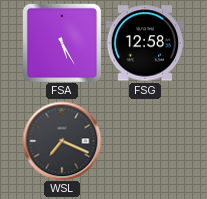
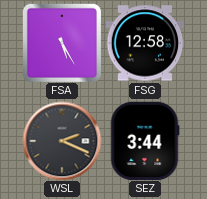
WSL: 7:19 -> 2:19 (62, 141)
SEZ: none -> 3:44 (145, 141)
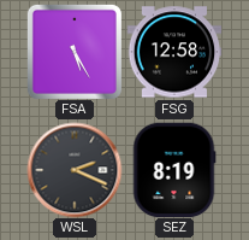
SEZ: 3:44 -> 8:19 (174, 170)
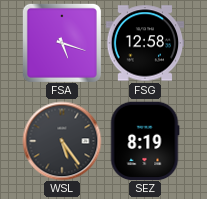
FSA: 5:25 -> 5:18 (62, 43)
WSL: 2:19 -> 5:24 (62, 141)
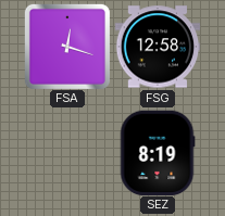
FSA: 5:18 -> 12:18 (67, 47)
WSL: 5:24 -> none (62, 141)
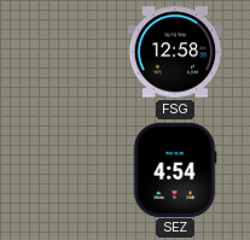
FSA: 12:18 -> none (67, 47)
SEZ: 8:19 -> 4:54 (175, 170)
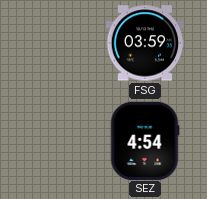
FSG: 12:58 -> 03:59 (145, 43)
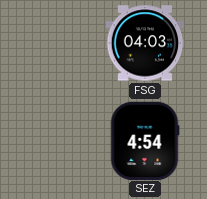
FSG: 03:59 -> 04:03 (145, 43)
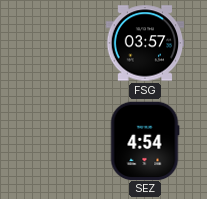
FSG: 04:03 -> 03:57 (145, 43)
